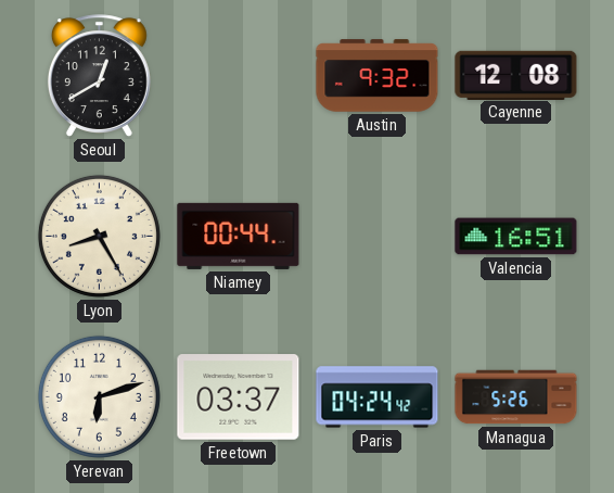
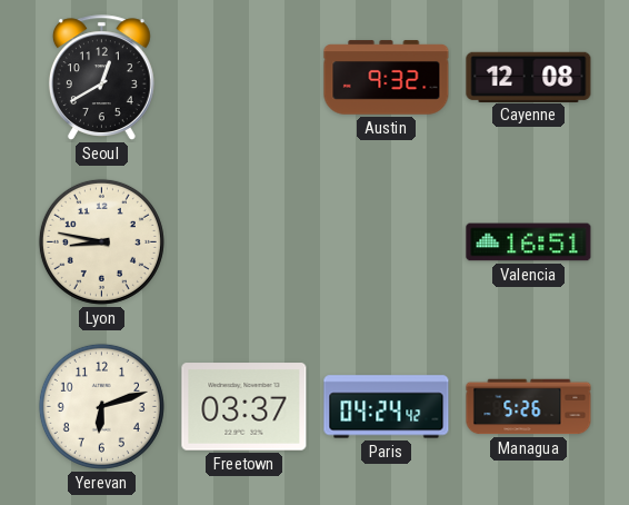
Lyon: 8:25 -> 8:47 (101, 241)
Niamey: 00:44 -> none (239, 236)
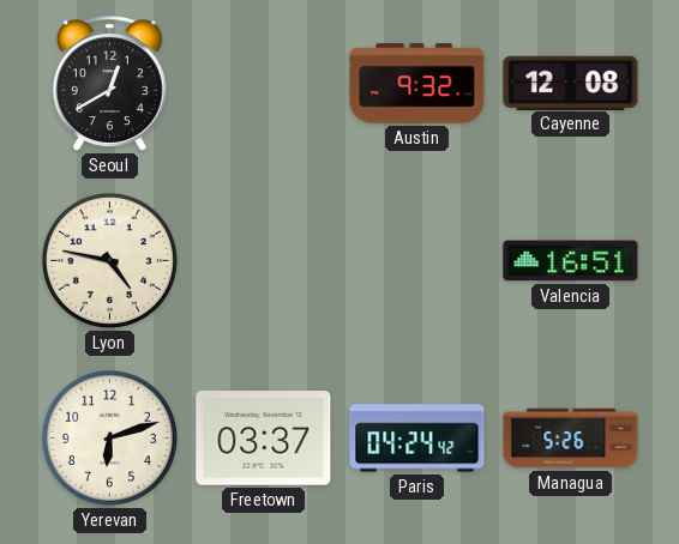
Lyon: 8:47 -> 4:47 (109, 260)
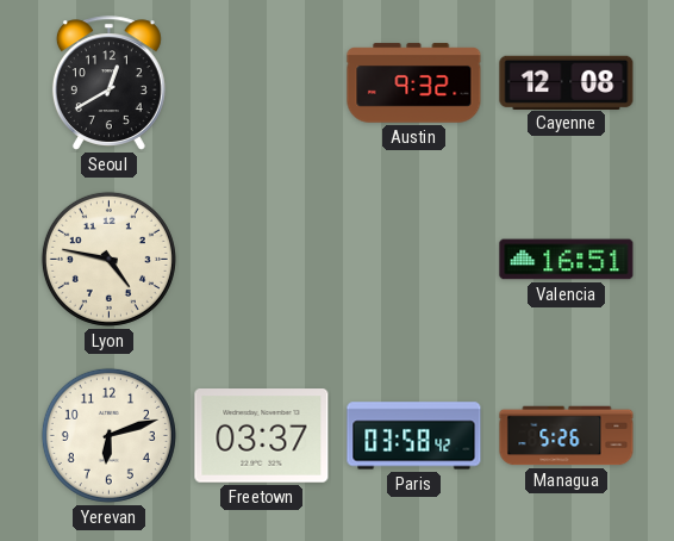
Paris: 04:24 -> 03:58 (414, 436)
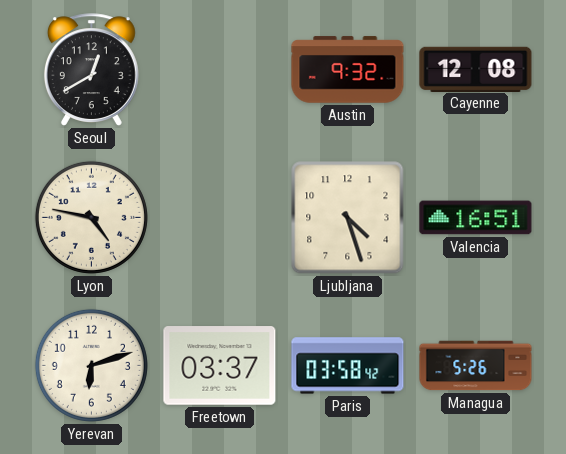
Ljubljana: none -> 4:27 (348, 218)
